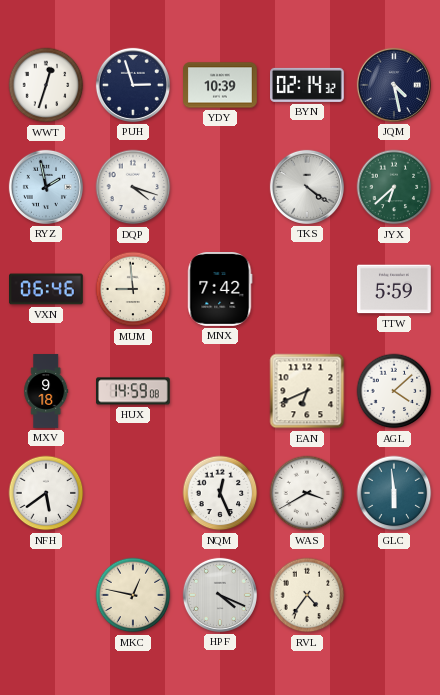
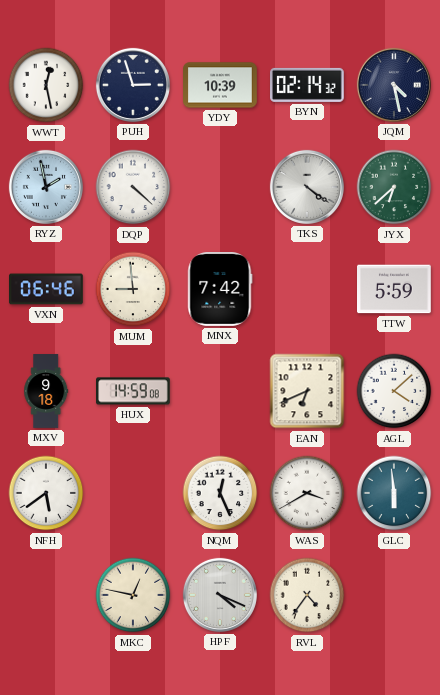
WWT: 12:33 -> 12:28 (46, 85)
DQP: 4:18 -> 4:22 (133, 187)
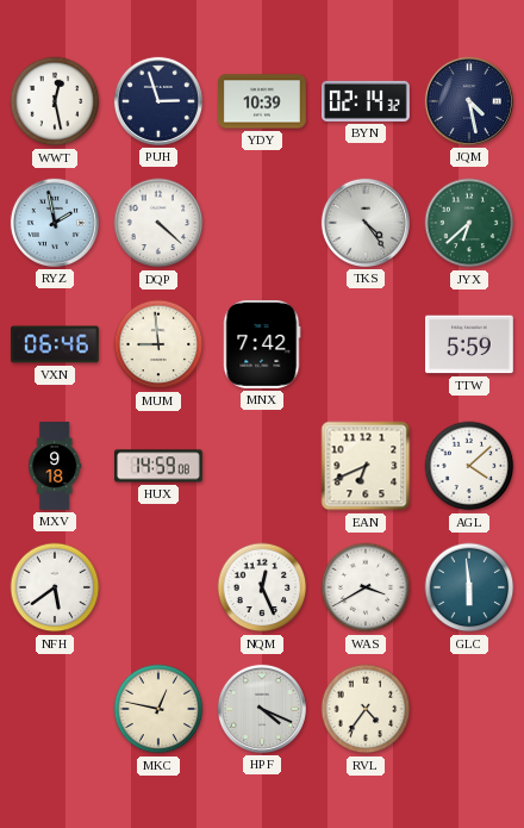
TKS: 4:21 -> 4:24 (366, 223)
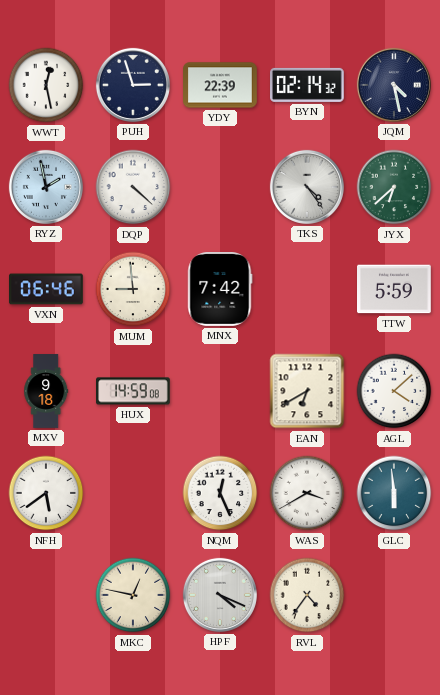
YDY: 10:39 -> 22:39 (221, 85)
EAN: 6:41 -> 6:40 (307, 391)
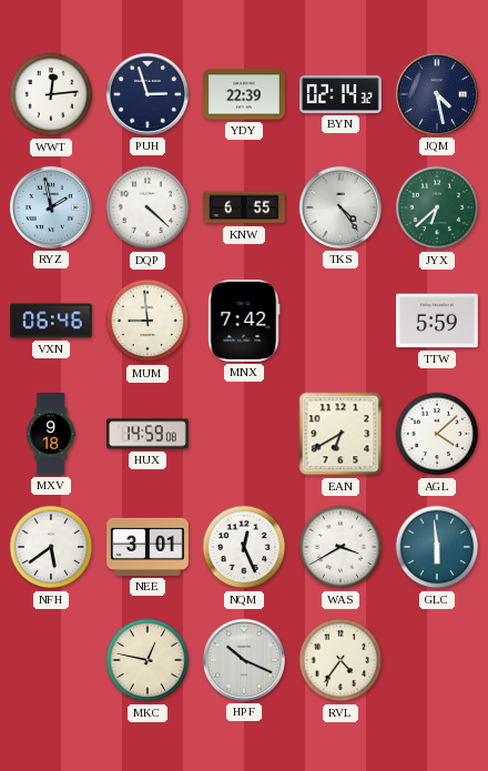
WWT: 12:28 -> 12:14 (51, 94)
KNW: none -> 6:55 (244, 207)
NEE: none -> 3:01 (149, 547)
HPF: 4:19 -> 10:19 (244, 660)
